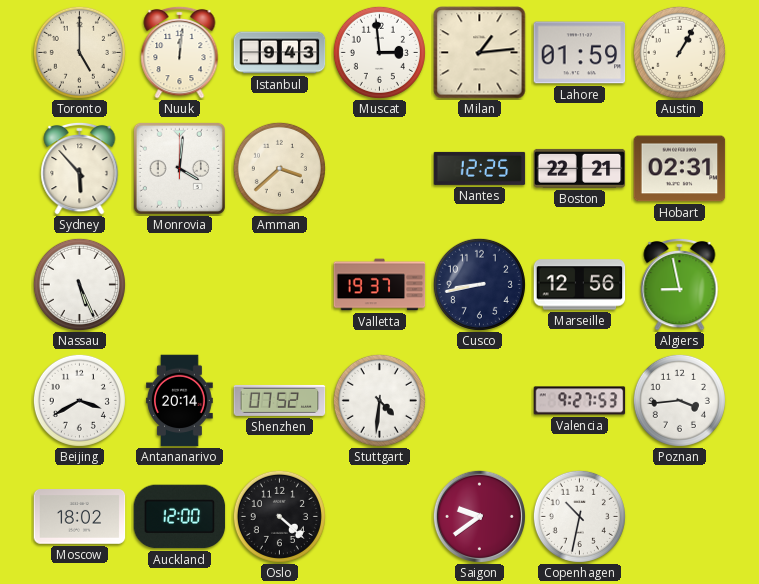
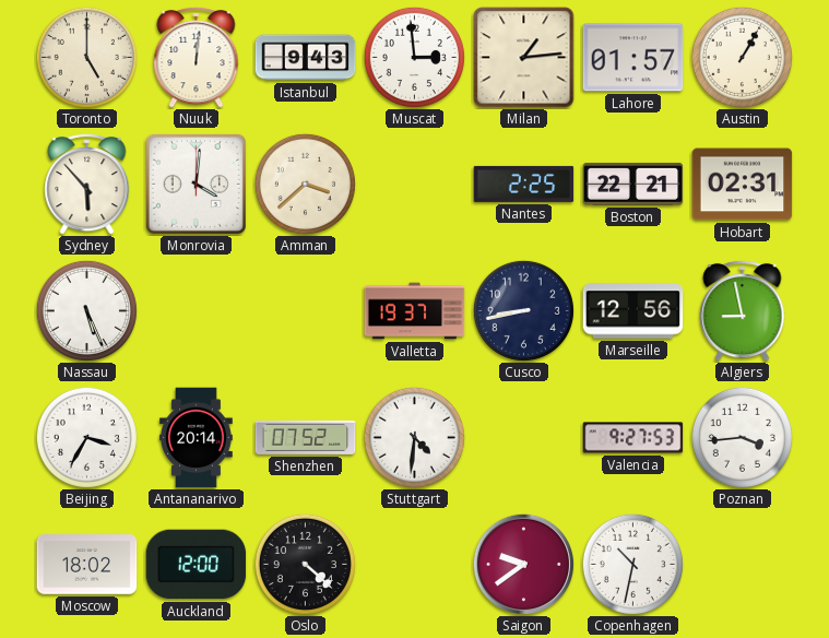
Lahore: 01:59 -> 01:57 (633, 58)
Nantes: 12:25 -> 2:25 (524, 184)
Beijing: 3:40 -> 3:35 (86, 437)
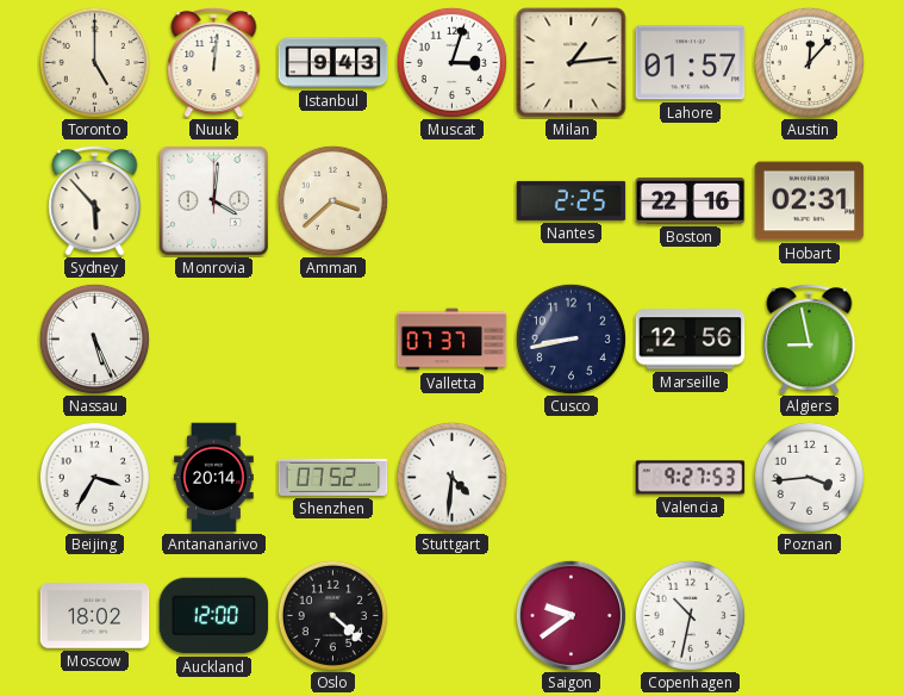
Muscat: 2:59 -> 3:03 (451, 62)
Austin: 1:05 -> 12:07 (809, 62)
Boston: 22:21 -> 22:16 (691, 200)
Valletta: 19:37 -> 07:37 (453, 340)
